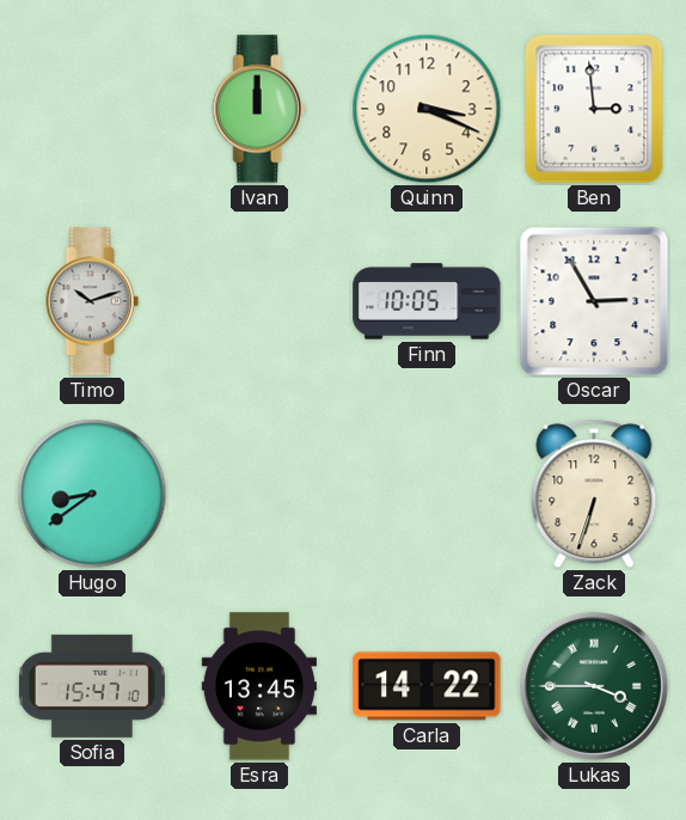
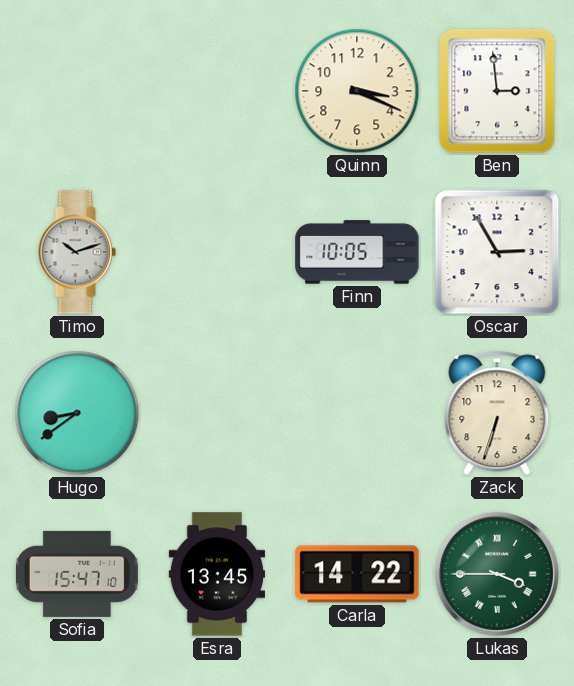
Ivan: 12:00 -> none (259, 109)
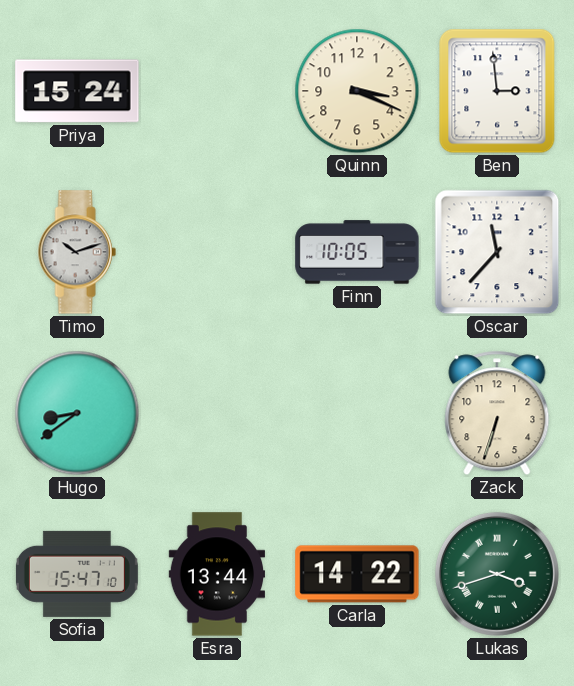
Priya: none -> 15:24 (77, 91)
Oscar: 2:55 -> 11:37 (497, 252)
Esra: 13:45 -> 13:44 (216, 574)
Lukas: 3:45 -> 3:42 (497, 574)
